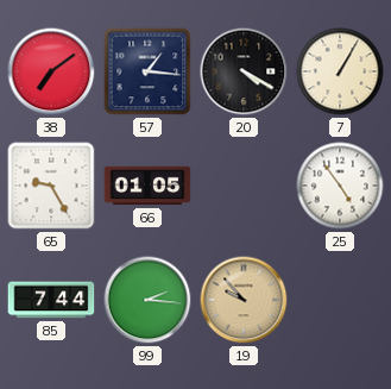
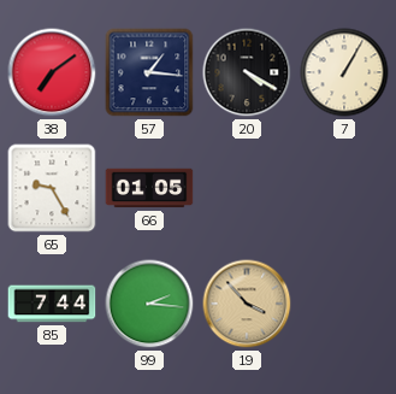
25: 4:54 -> none (340, 186)
19: 9:53 -> 3:53 (247, 304)
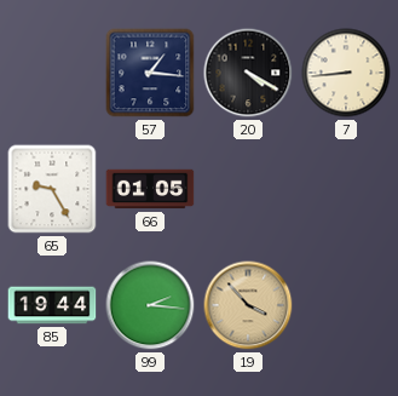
38: 7:09 -> none (52, 72)
7: 1:05 -> 8:44 (346, 73)
85: 7:44 -> 19:44 (52, 305)
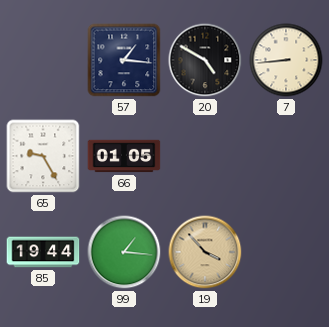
20: 4:20 -> 4:50 (205, 60)
99: 2:16 -> 1:16 (124, 252)
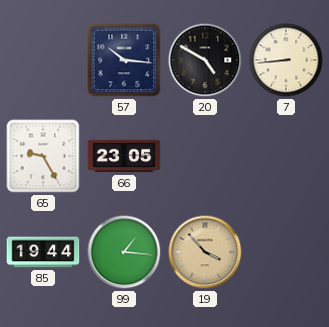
57: 1:16 -> 10:16 (124, 60)
66: 01:05 -> 23:05 (124, 156)
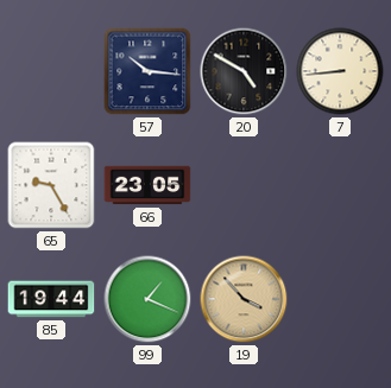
99: 1:16 -> 1:19 (147, 299)
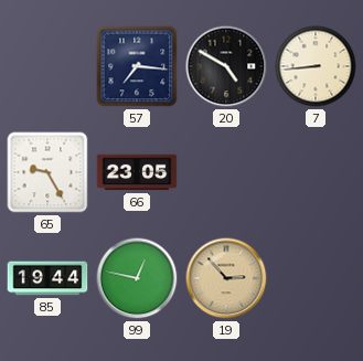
57: 10:16 -> 7:16 (137, 66)
99: 1:19 -> 12:47 (137, 278)
19: 3:53 -> 2:53 (226, 278)
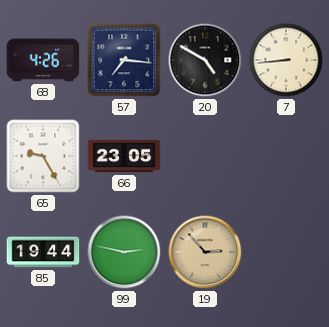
68: none -> 4:26 (43, 60)
99: 12:47 -> 2:47 (124, 252)
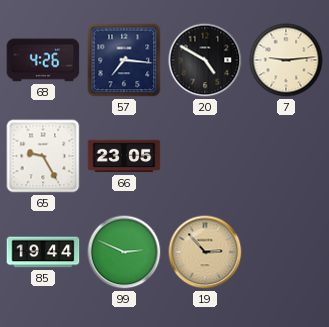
7: 8:44 -> 9:14 (286, 60)
99: 2:47 -> 2:49 (124, 252)
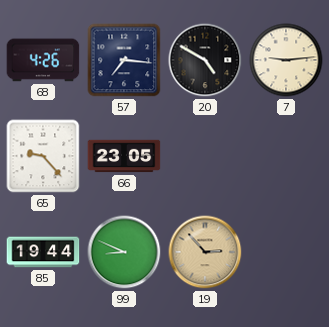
65: 9:25 -> 9:23 (43, 156)
99: 2:49 -> 8:49 (124, 252)
